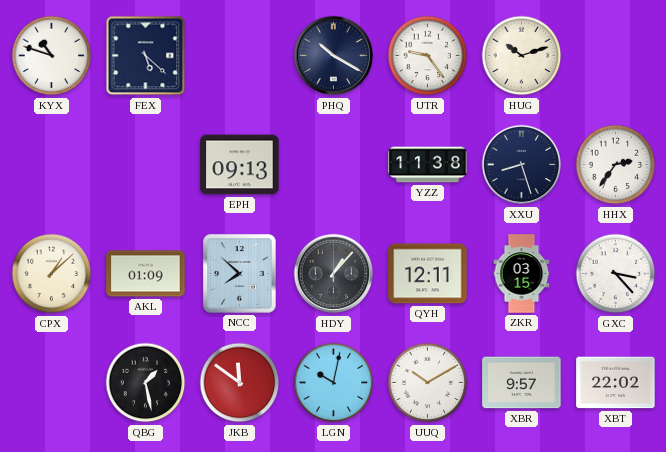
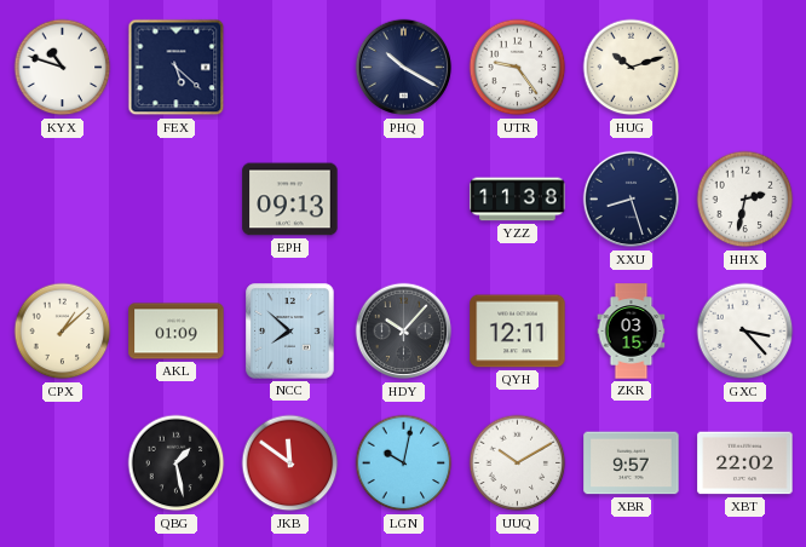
HHX: 2:36 -> 2:32 (745, 200)
HDY: 1:07 -> 10:07 (404, 332)
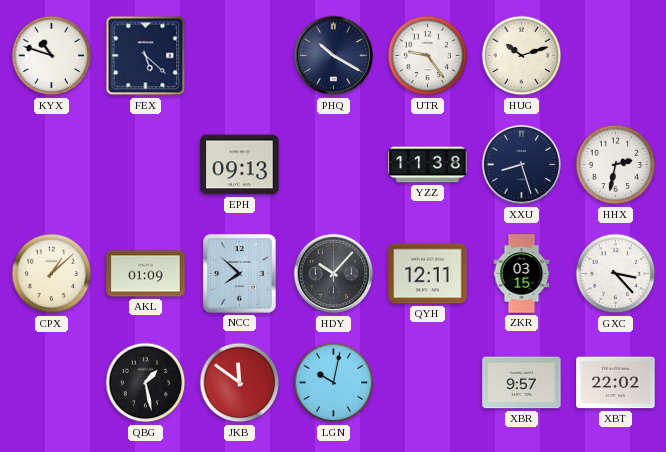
UUQ: 10:10 -> none (518, 463)
